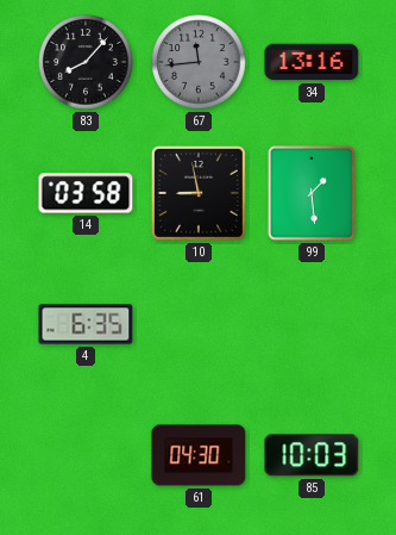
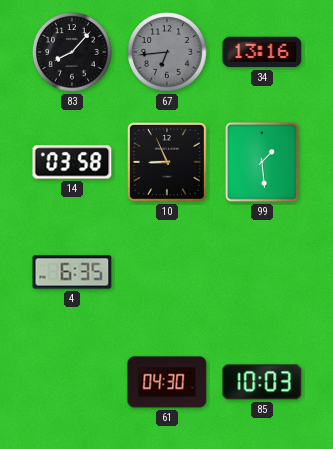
67: 11:44 -> 6:44 (167, 52)
10: 8:58 -> 8:56 (167, 162)
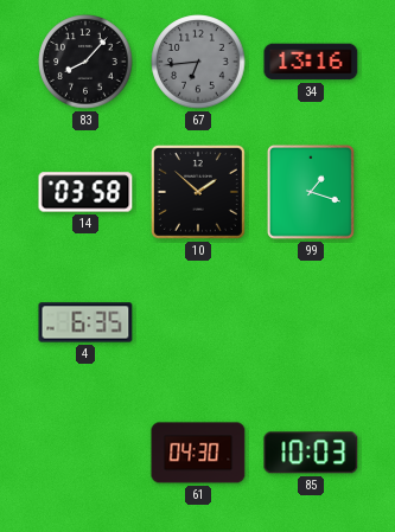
10: 8:56 -> 1:52 (198, 192)
99: 1:29 -> 1:18 (311, 192)
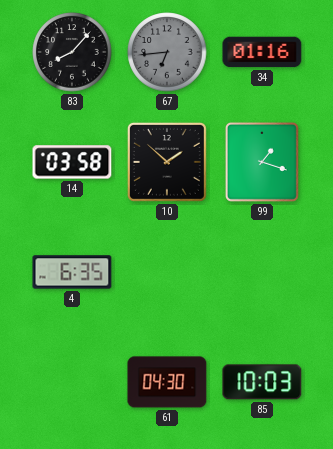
34: 13:16 -> 01:16 (262, 52)
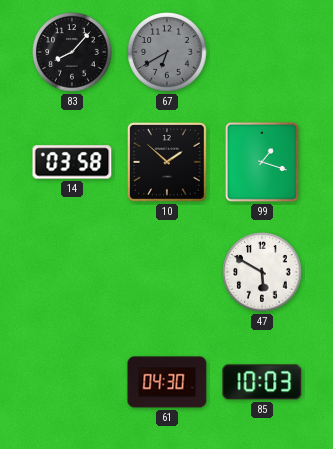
67: 6:44 -> 6:40 (167, 52)
34: 01:16 -> none (262, 52)
4: 6:35 -> none (72, 272)
47: none -> 5:50 (262, 272)
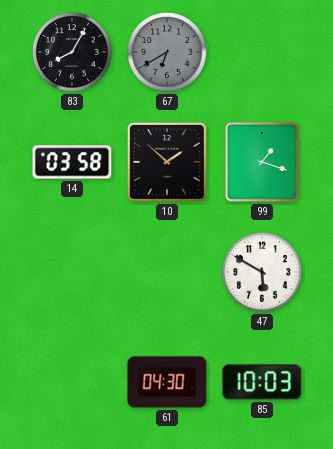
83: 8:07 -> 8:05 (72, 52)
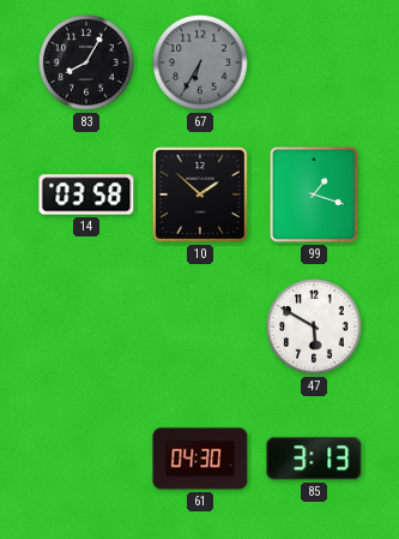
67: 6:40 -> 6:35 (200, 62)
85: 10:03 -> 3:13 (314, 459)
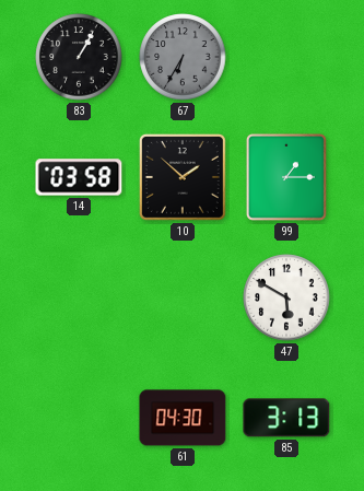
83: 8:05 -> 1:05 (79, 57)
99: 1:18 -> 1:15 (286, 177)
